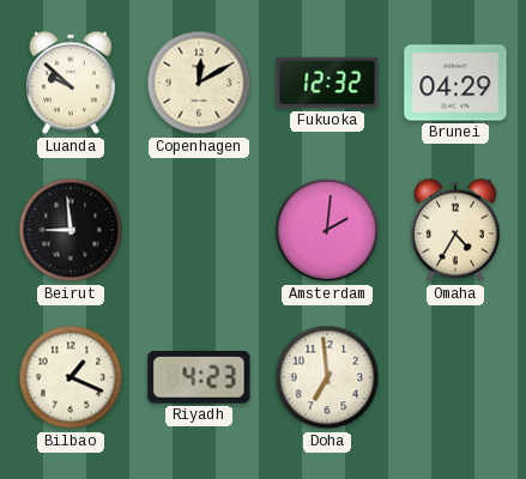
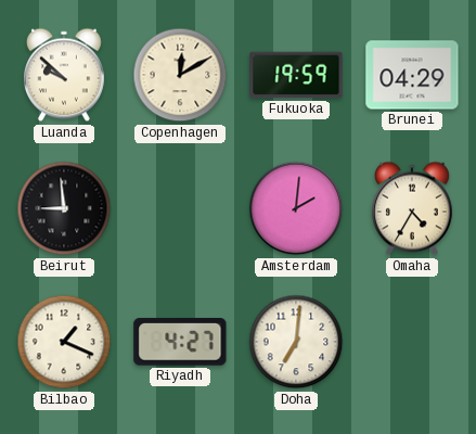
Fukuoka: 12:32 -> 19:59 (296, 75)
Riyadh: 4:23 -> 4:27 (180, 343)
Doha: 6:59 -> 7:01 (296, 342)
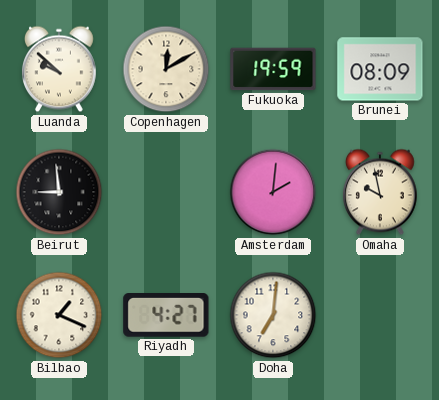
Brunei: 04:29 -> 08:09 (380, 69)
Omaha: 4:35 -> 9:58 (380, 192)
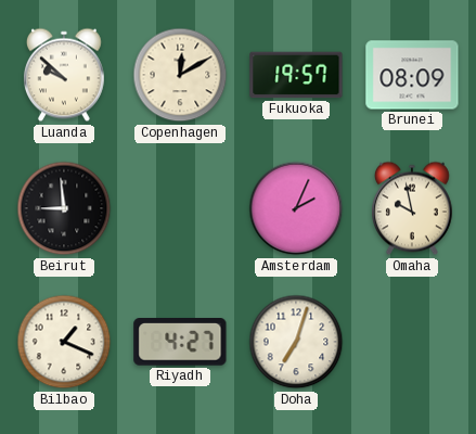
Fukuoka: 19:59 -> 19:57 (296, 75)
Amsterdam: 2:01 -> 2:04 (296, 208)
Doha: 7:01 -> 7:03 (296, 342)
